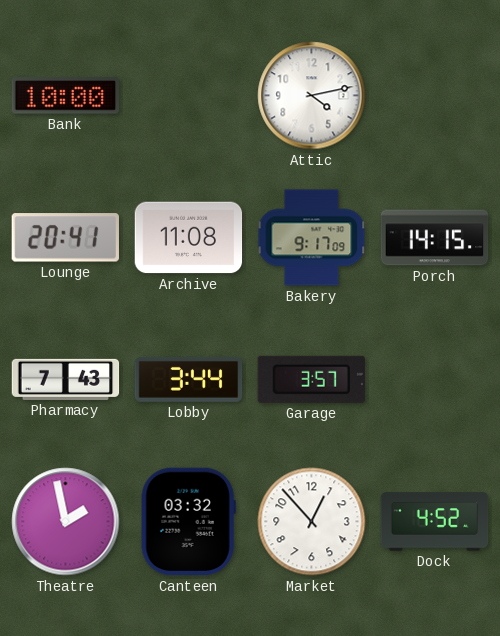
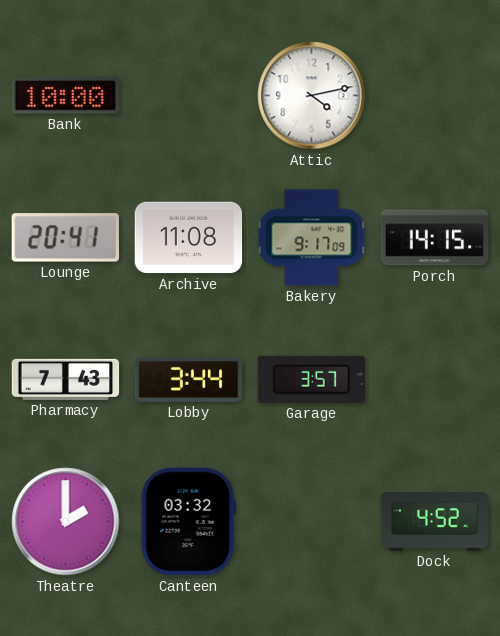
Theatre: 1:58 -> 2:00 (66, 522)
Market: 12:53 -> none (312, 522)
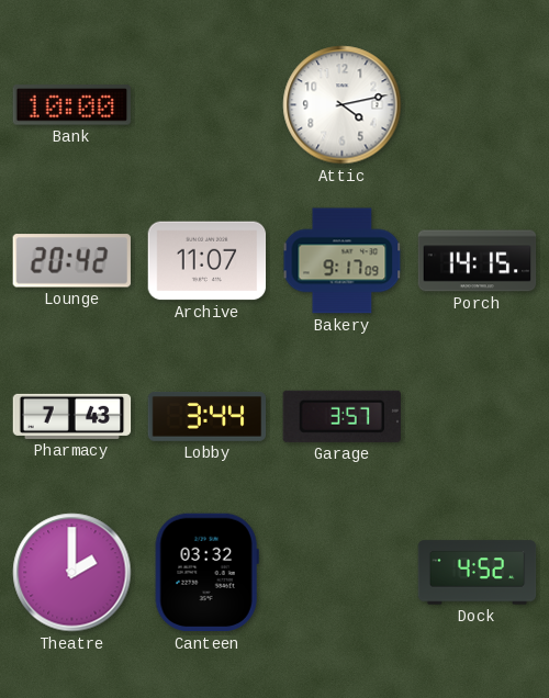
Lounge: 20:41 -> 20:42 (71, 261)
Archive: 11:08 -> 11:07 (208, 261)
